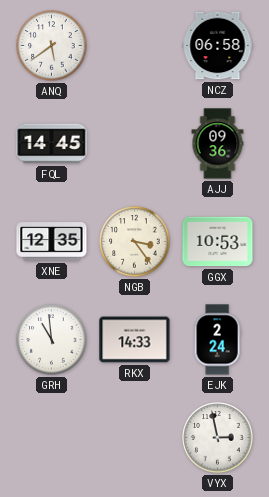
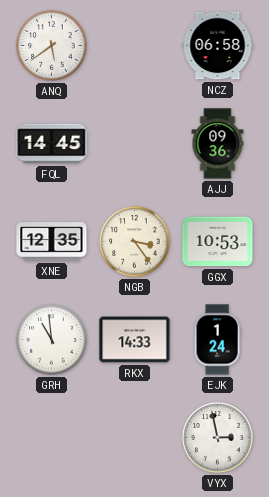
EJK: 2:24 -> 1:24 (217, 340)
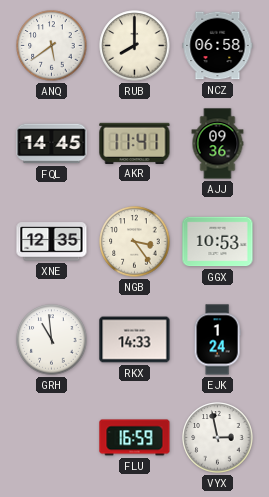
RUB: none -> 8:00 (135, 46)
AKR: none -> 11:41 (135, 143)
FLU: none -> 16:59 (135, 438)
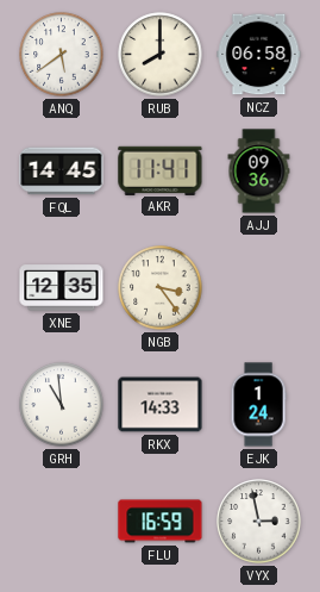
GGX: 10:53 -> none (218, 242)
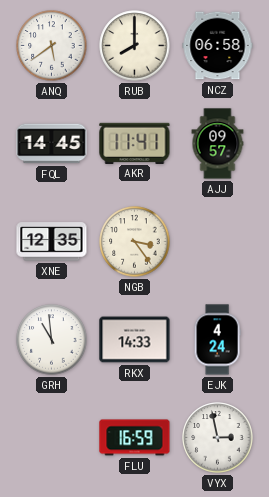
AJJ: 09:36 -> 09:57 (218, 144)
EJK: 1:24 -> 4:24 (217, 340)
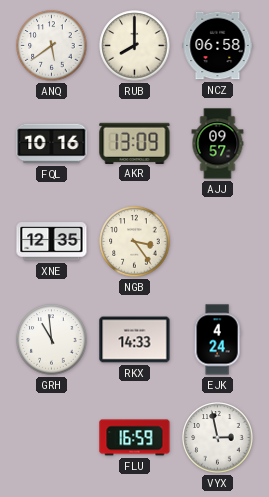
FQL: 14:45 -> 10:16 (52, 144)
AKR: 11:41 -> 13:09 (135, 143)
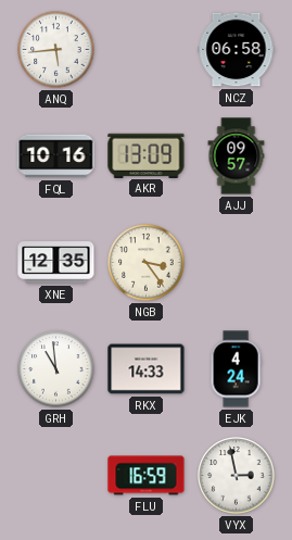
ANQ: 5:39 -> 5:44 (56, 50)
RUB: 8:00 -> none (135, 46)
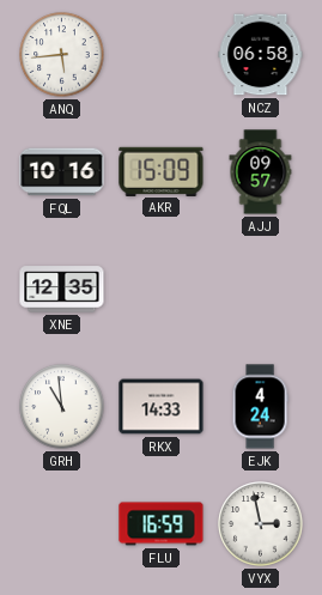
AKR: 13:09 -> 15:09 (162, 171)
NGB: 3:24 -> none (147, 263)
